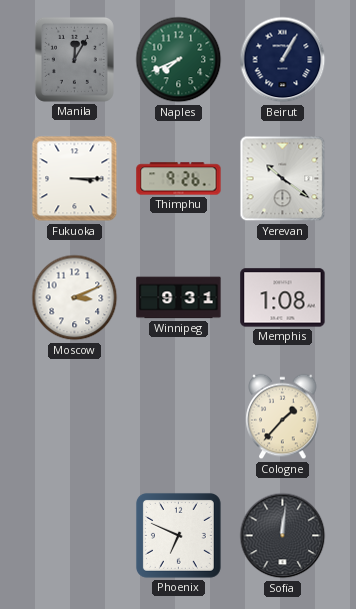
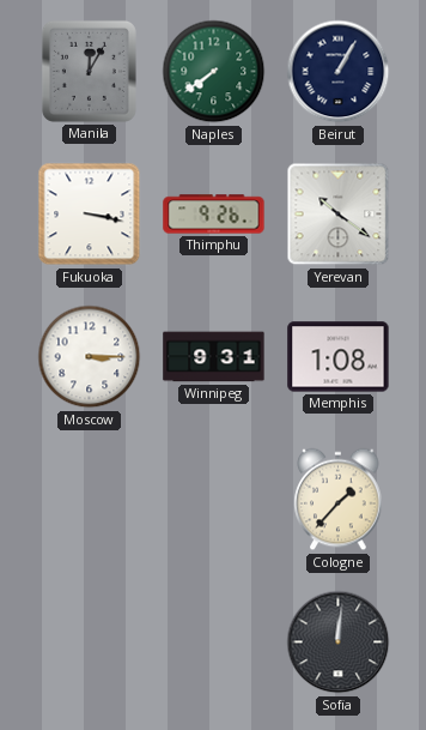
Naples: 7:41 -> 7:39 (214, 72)
Fukuoka: 3:15 -> 3:17 (90, 215)
Moscow: 3:11 -> 3:15 (90, 357)
Phoenix: 6:49 -> none (178, 535)
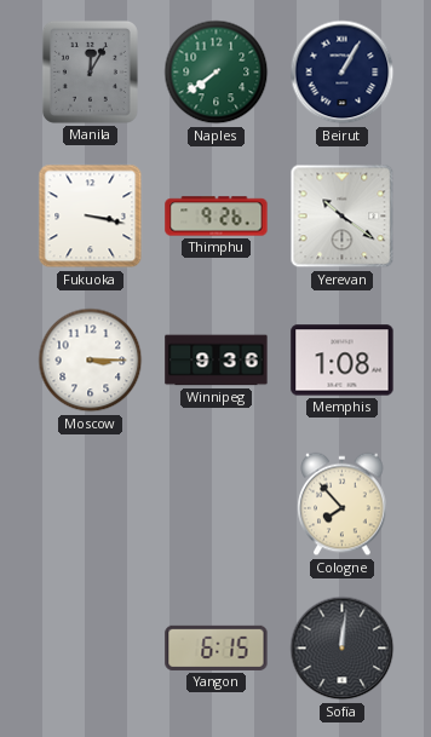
Winnipeg: 9:31 -> 9:36 (217, 361)
Cologne: 1:37 -> 7:53 (343, 505)
Yangon: none -> 6:15 (217, 647)
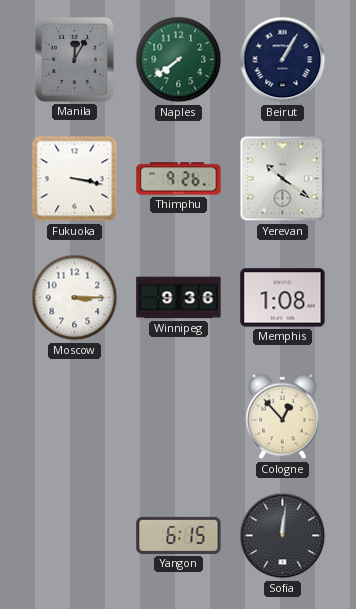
Cologne: 7:53 -> 12:53 (283, 417)
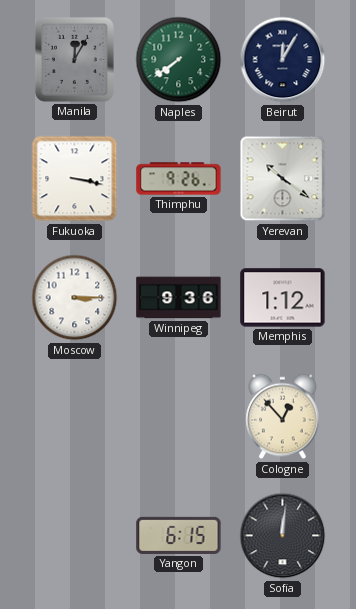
Beirut: 1:05 -> 12:05 (283, 60)
Memphis: 1:08 -> 1:12 (283, 298)
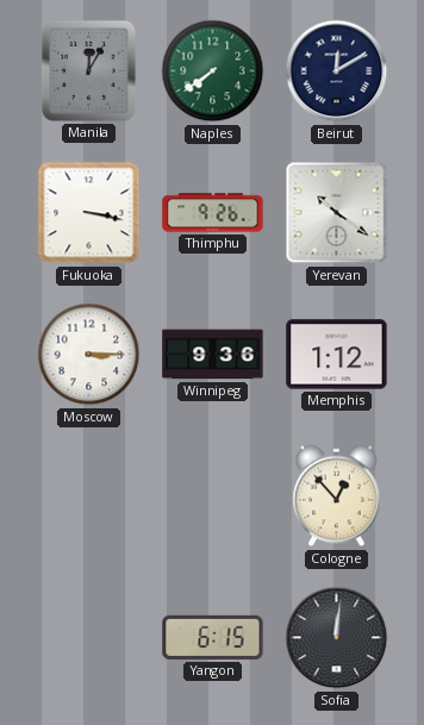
Beirut: 12:05 -> 12:10 (337, 71)
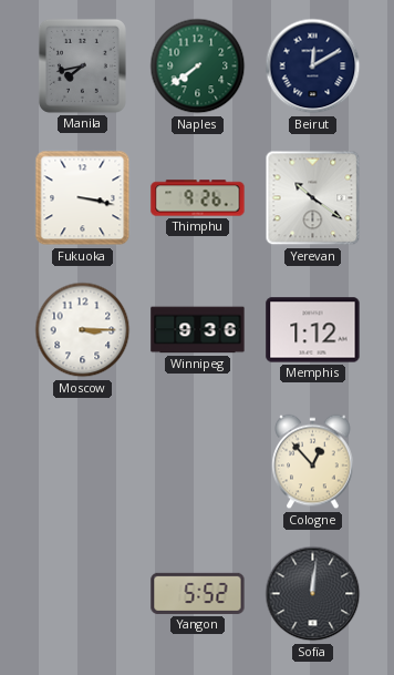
Manila: 12:05 -> 7:43 (82, 65)
Yangon: 6:15 -> 5:52 (198, 593)
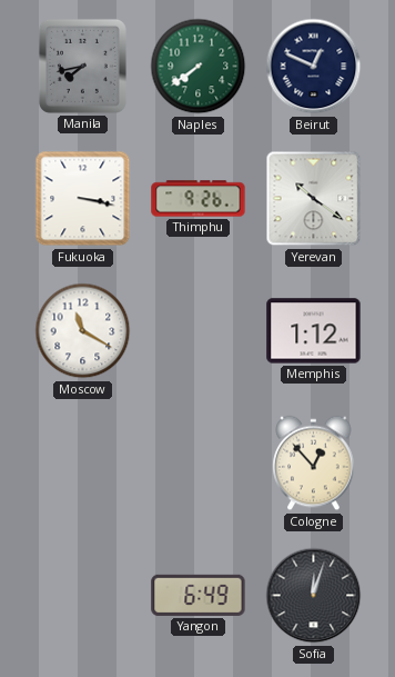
Beirut: 12:10 -> 12:49 (314, 67)
Moscow: 3:15 -> 11:20 (83, 331)
Winnipeg: 9:36 -> none (198, 330)
Yangon: 5:52 -> 6:49 (199, 595)
Sofia: 12:01 -> 12:03 (314, 596)
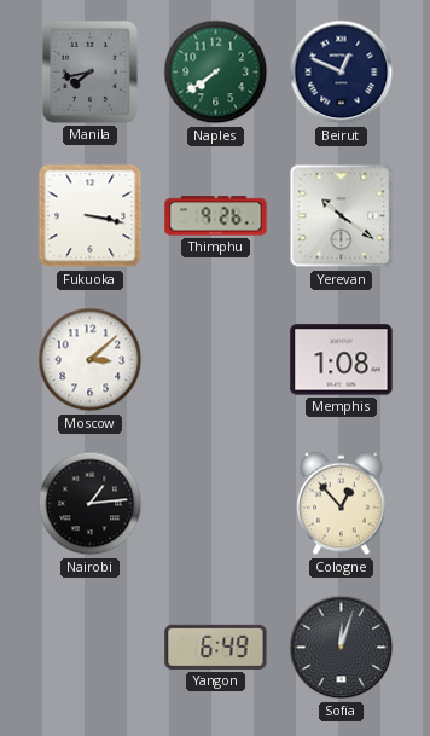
Moscow: 11:20 -> 3:08 (91, 360)
Memphis: 1:12 -> 1:08 (342, 360)
Nairobi: none -> 1:14 (91, 504)
